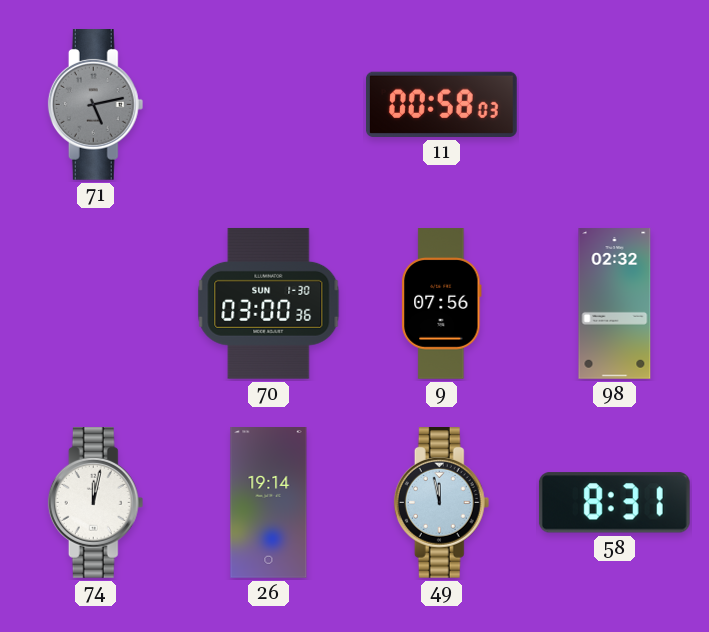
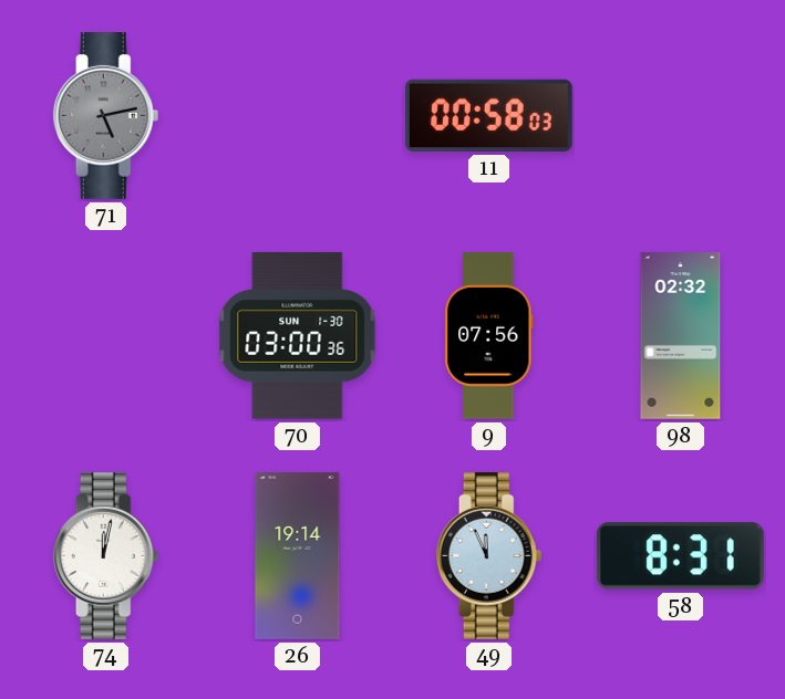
49: 11:58 -> 11:56 (489, 556)
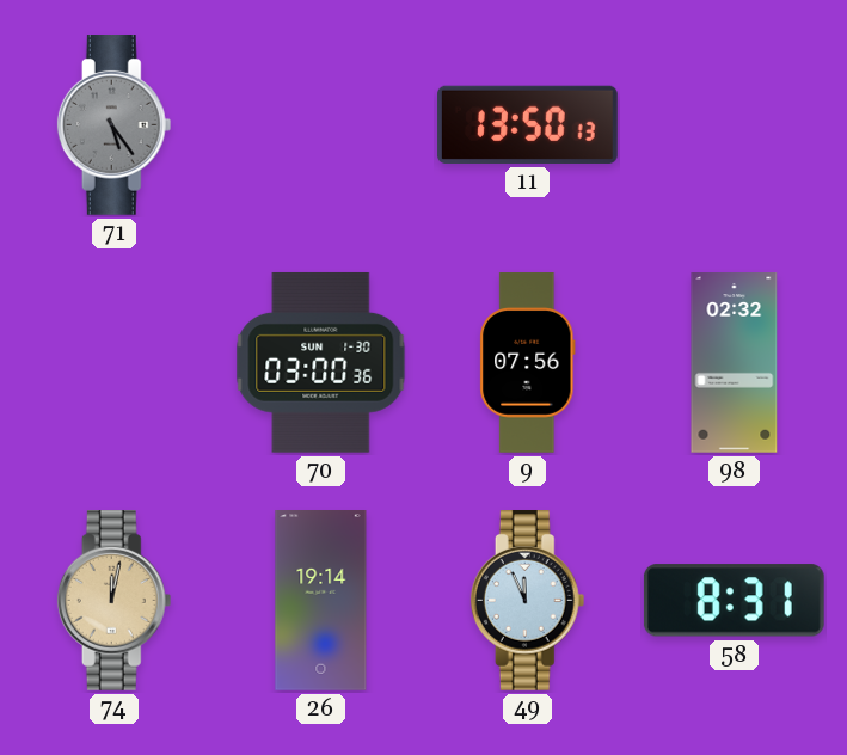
71: 5:13 -> 5:24 (115, 125)
11: 00:58 -> 13:50 (528, 124)
74 dial: white -> champagne (115, 601)
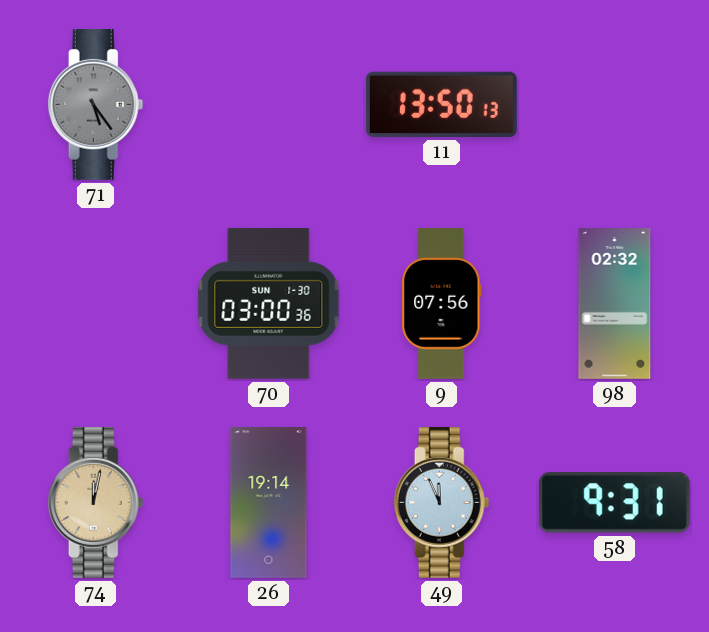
58: 8:31 -> 9:31 (614, 503)
